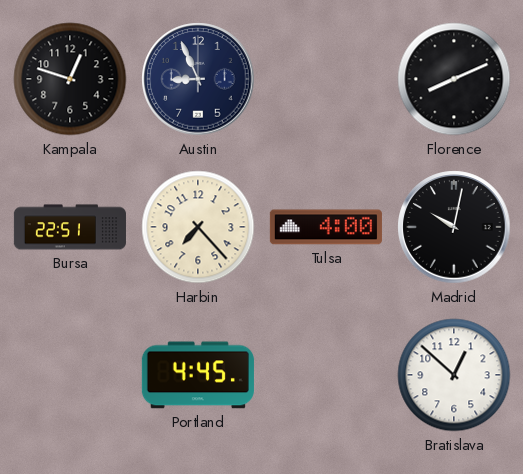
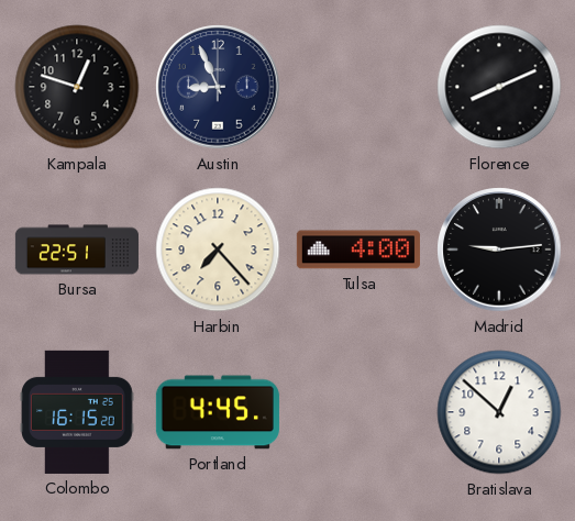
Madrid: 10:02 -> 9:14 (499, 250)
Colombo: none -> 16:15 (77, 412)
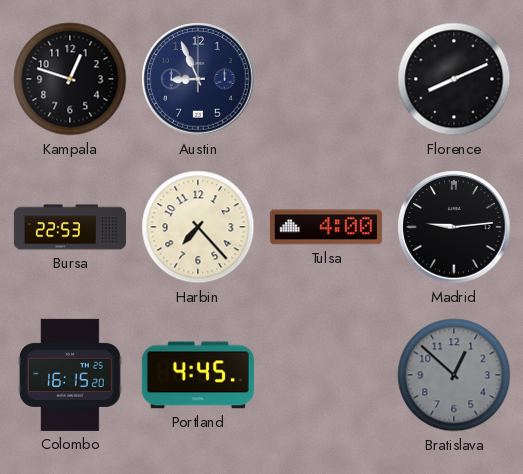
Bursa: 22:51 -> 22:53 (70, 227)
Bratislava dial: white -> grey (454, 375)
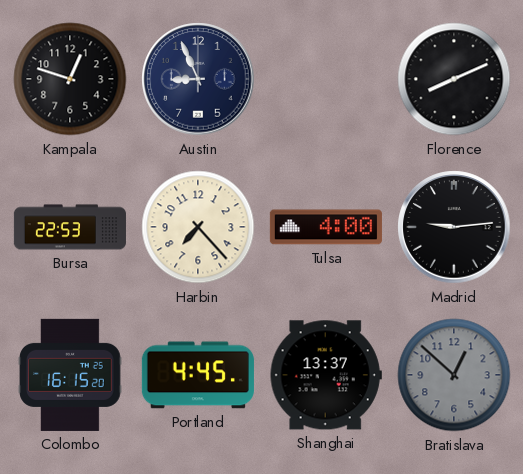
Shanghai: none -> 13:37 (326, 375)
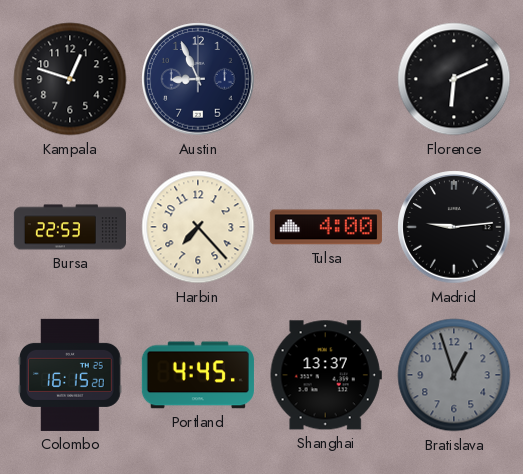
Florence: 8:11 -> 6:11 (454, 79)
Bratislava: 12:52 -> 12:57 (454, 375)
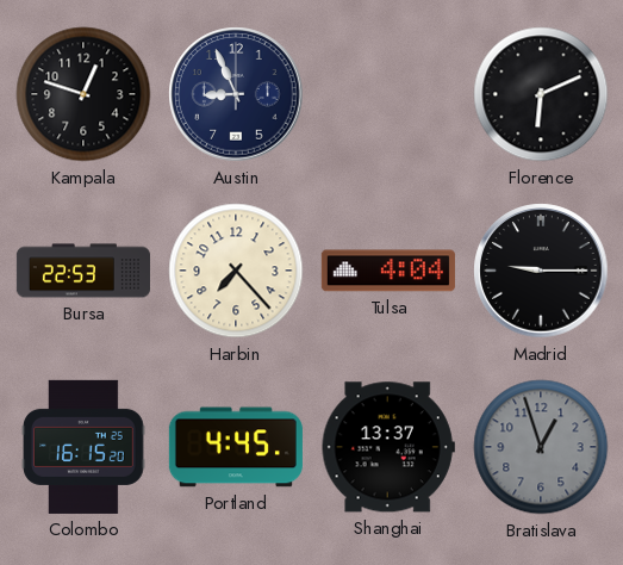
Tulsa: 4:00 -> 4:04 (388, 271)
Madrid: 9:14 -> 9:15 (541, 271)
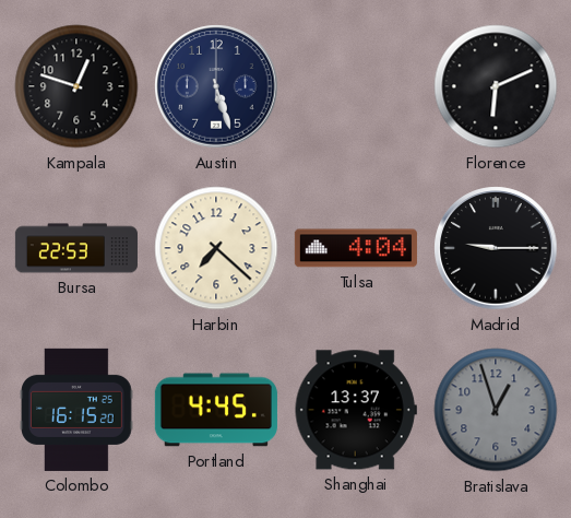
Austin: 8:56 -> 5:27 (216, 86)
Harbin: 7:23 -> 7:22 (216, 248)
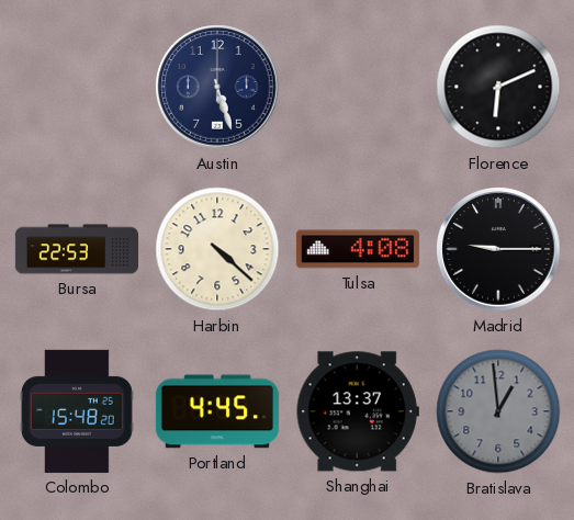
Kampala: 12:48 -> none (76, 86)
Harbin: 7:22 -> 4:22 (217, 249)
Tulsa: 4:04 -> 4:08 (358, 249)
Colombo: 16:15 -> 15:48 (77, 411)
Bratislava: 12:57 -> 12:59 (498, 411)
